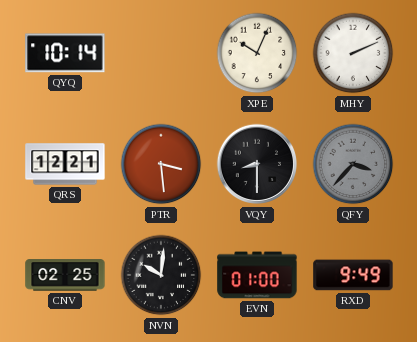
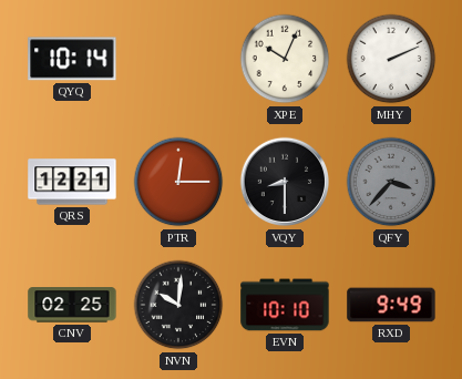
PTR: 3:29 -> 12:15 (178, 182)
EVN: 01:00 -> 10:10 (285, 305)
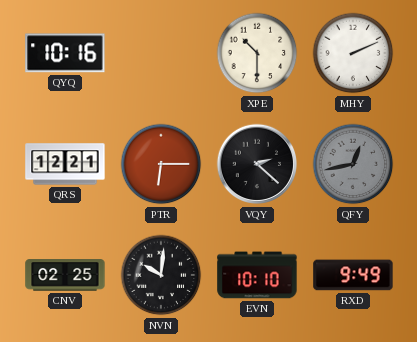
QYQ: 10:14 -> 10:16 (65, 53)
XPE: 10:04 -> 10:30 (257, 53)
PTR: 12:15 -> 6:15 (161, 164)
VQY: 8:30 -> 2:22 (257, 164)
QFY: 3:37 -> 12:43 (353, 164)
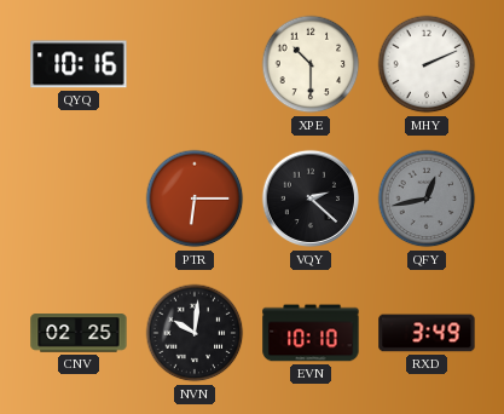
QRS: 12:21 -> none (65, 164)
RXD: 9:49 -> 3:49 (427, 333)
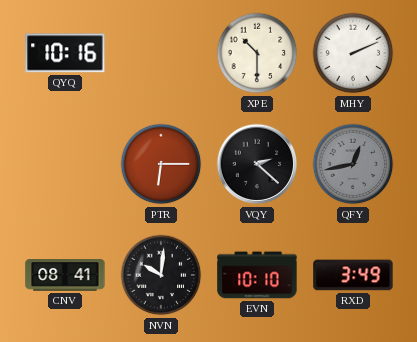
CNV: 02:25 -> 08:41 (65, 275)
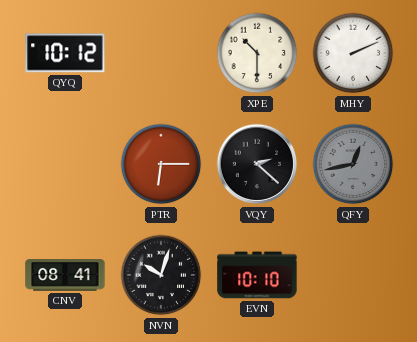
QYQ: 10:16 -> 10:12 (65, 53)
NVN: 10:01 -> 10:03 (161, 275)
RXD: 3:49 -> none (353, 275)
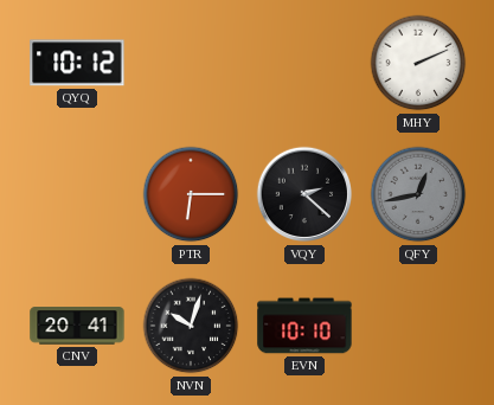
XPE: 10:30 -> none (257, 53)
CNV: 08:41 -> 20:41 (77, 326)
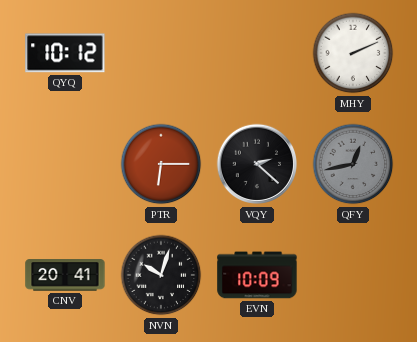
EVN: 10:10 -> 10:09 (257, 275)
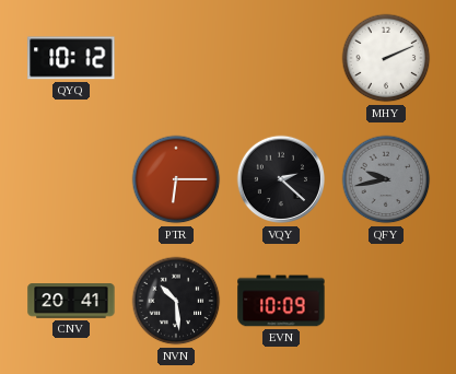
QFY: 12:43 -> 9:43 (386, 179)
NVN: 10:03 -> 10:29 (176, 301)
